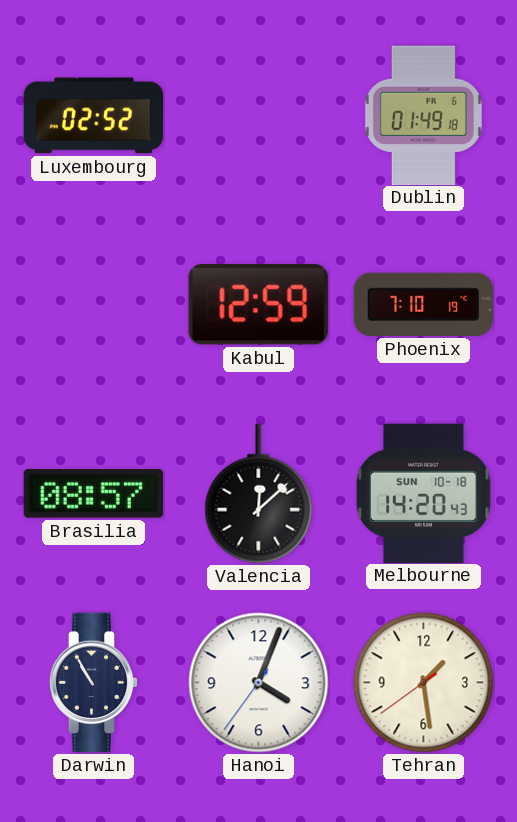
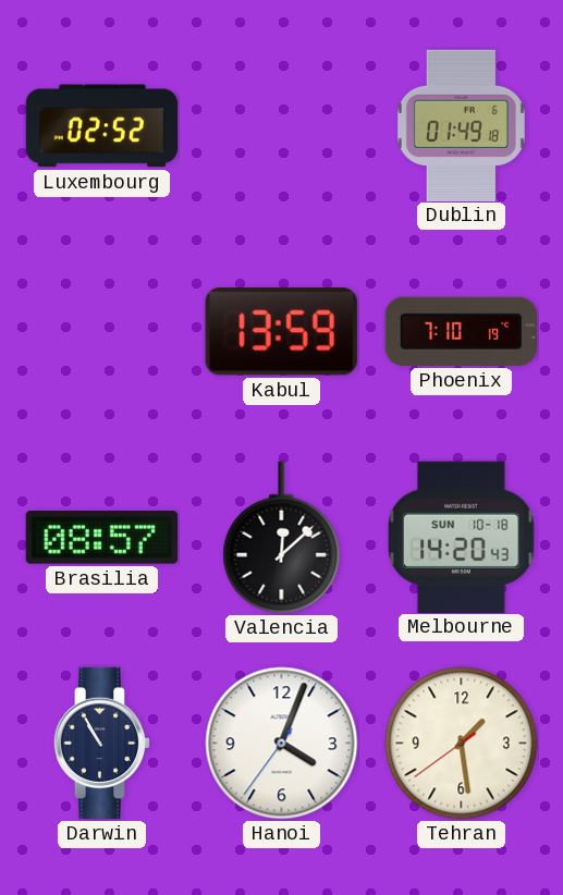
Kabul: 12:59 -> 13:59 (281, 332)
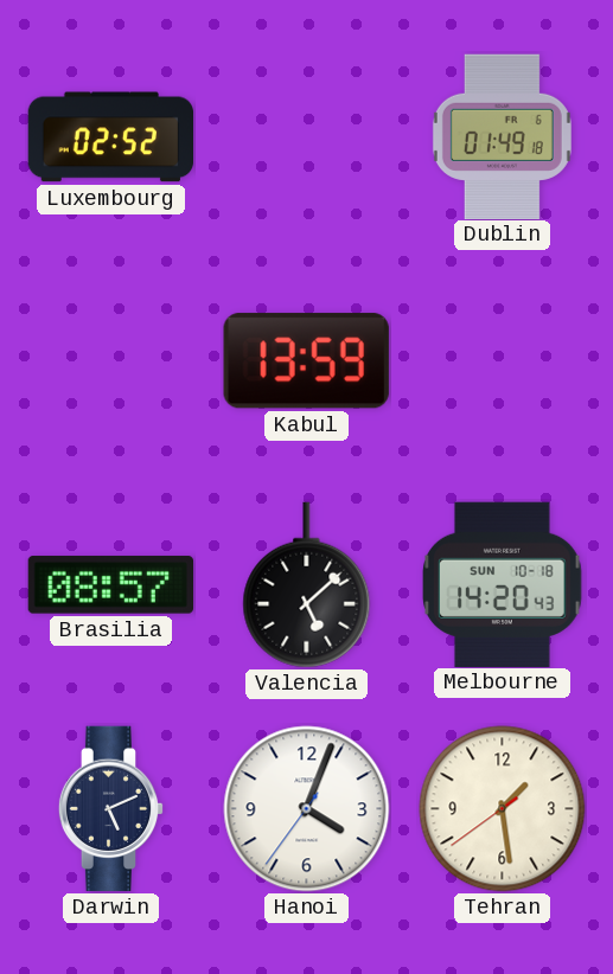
Phoenix: 7:10 -> none (461, 331)
Valencia: 12:08 -> 5:08 (307, 585)
Darwin: 10:55 -> 5:11 (111, 809)
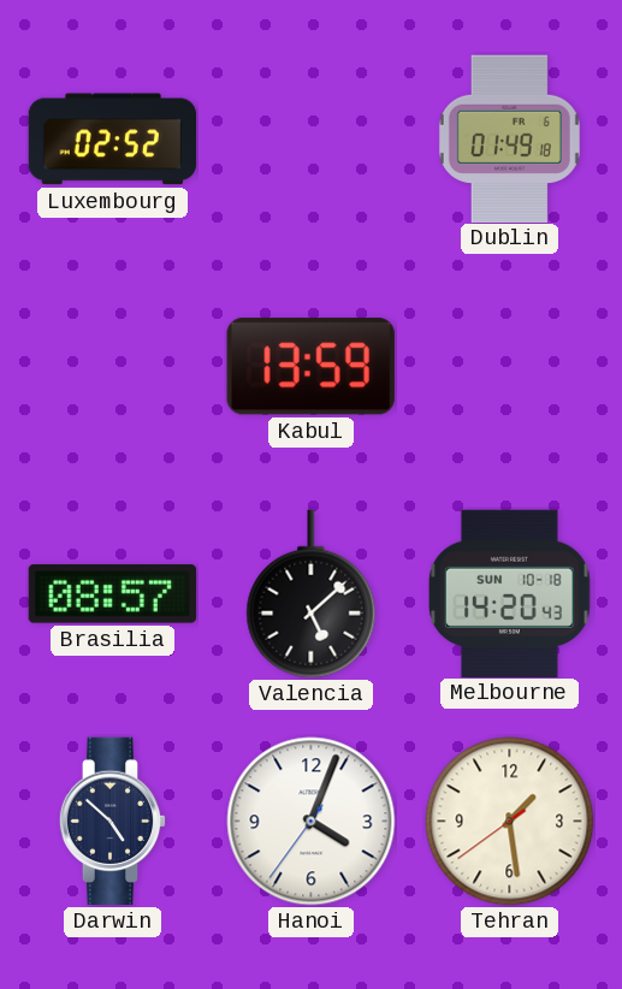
Darwin: 5:11 -> 4:52 (113, 822)
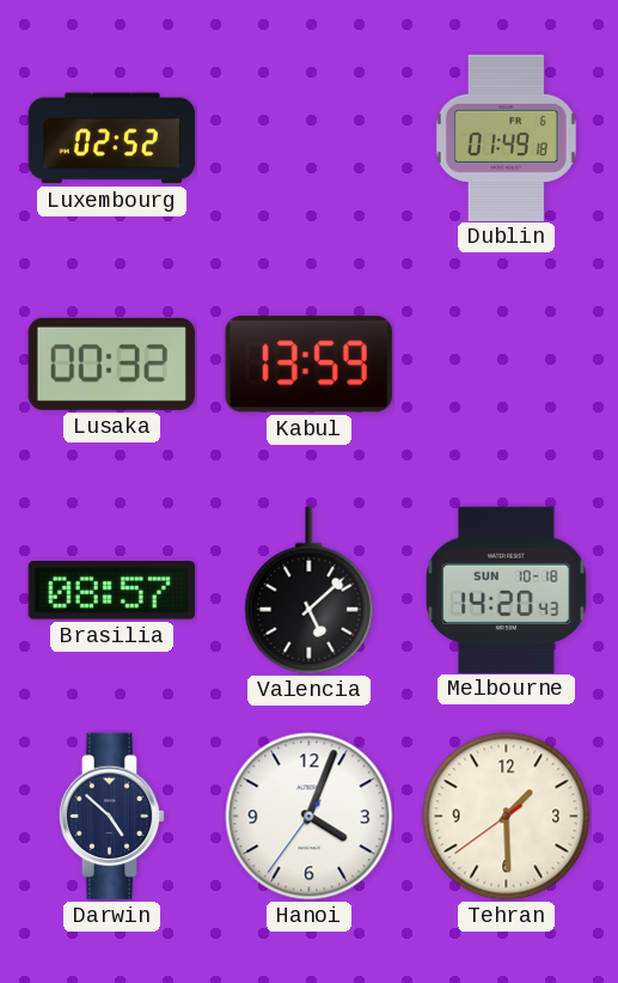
Lusaka: none -> 00:32 (111, 364)
Tehran: 1:28 -> 1:29 (507, 817)
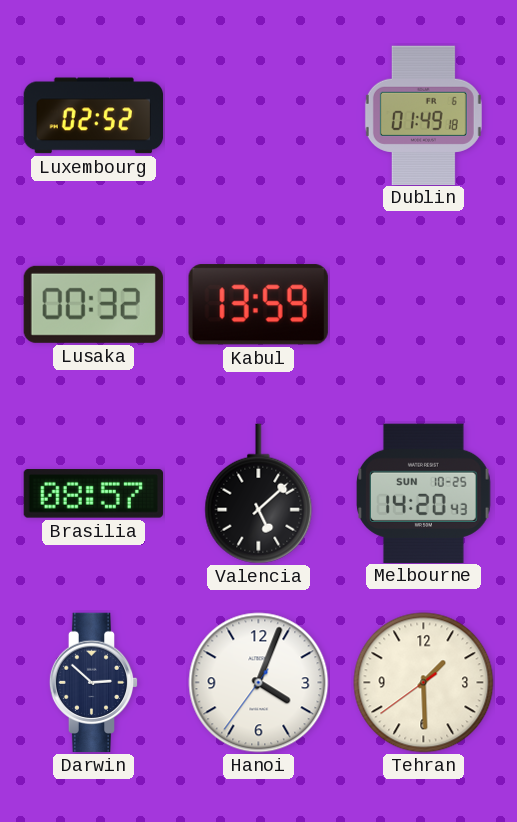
Melbourne date: SUN 10-18 -> SUN 10-25 (424, 493)
Darwin: 4:52 -> 2:52 (94, 683)
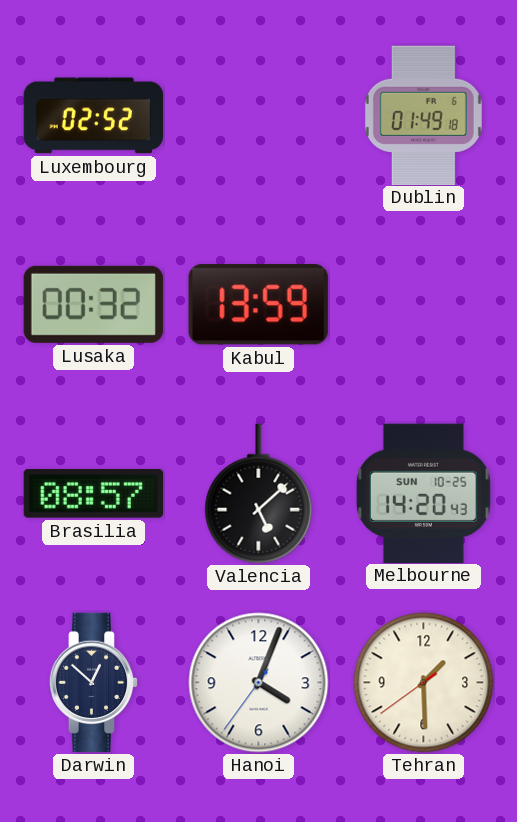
Darwin: 2:52 -> 12:52 (94, 683)
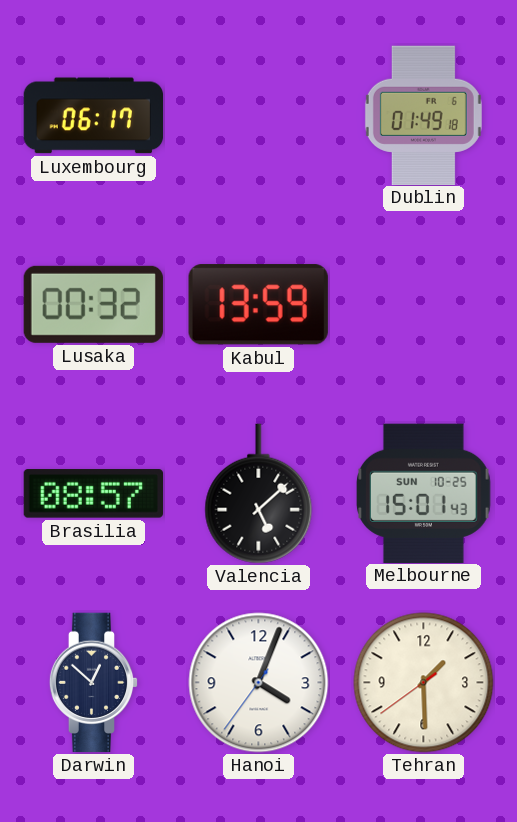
Luxembourg: 02:52 -> 06:17 (93, 116)
Melbourne: 14:20 -> 15:01 (424, 493)
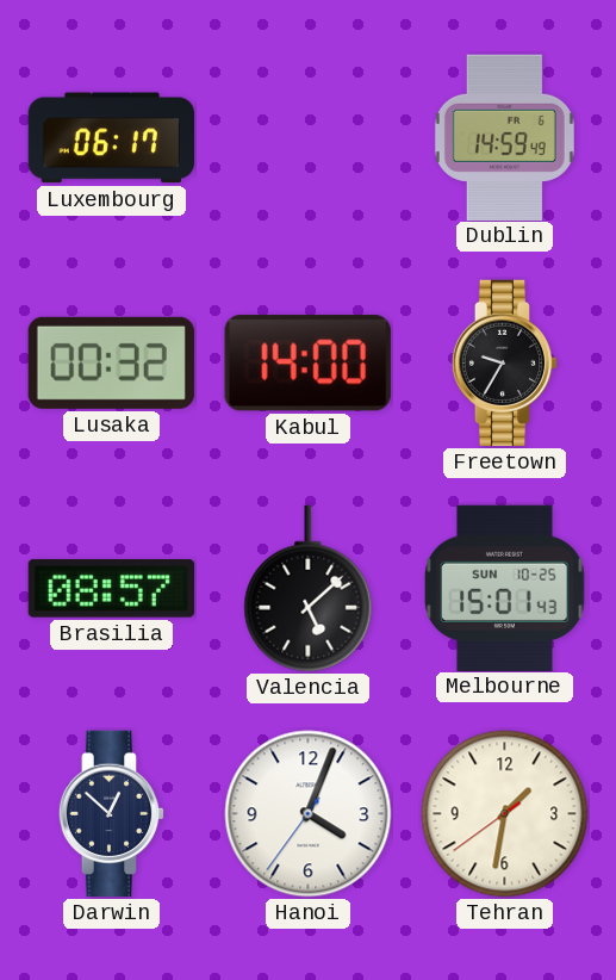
Dublin: 01:49 -> 14:59 (504, 137)
Kabul: 13:59 -> 14:00 (307, 364)
Freetown: none -> 9:35 (505, 364)
Tehran: 1:29 -> 1:31 (505, 814)
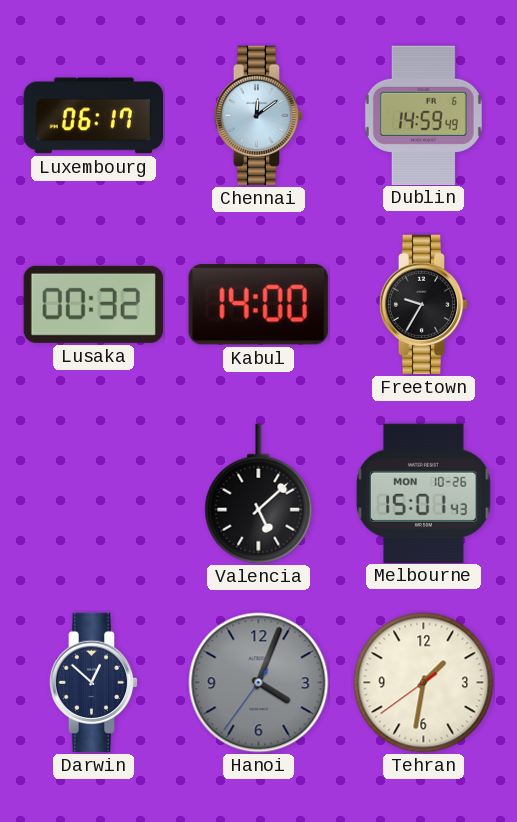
Chennai: none -> 12:09 (259, 116)
Brasilia: 08:57 -> none (111, 589)
Melbourne date: SUN 10-25 -> MON 10-26 (424, 493)
Hanoi dial: white -> grey (259, 683)
